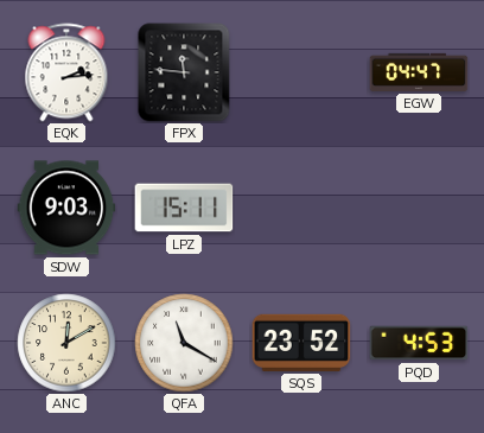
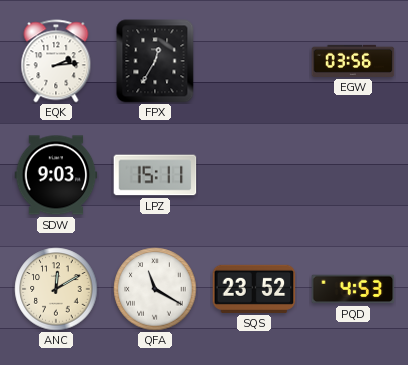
FPX: 11:46 -> 12:35 (155, 61)
EGW: 04:47 -> 03:56 (353, 61)
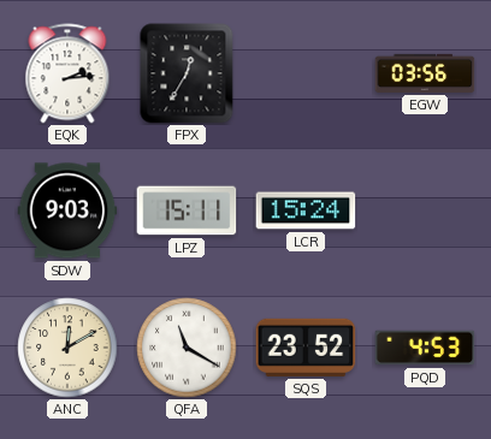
LCR: none -> 15:24 (306, 210)
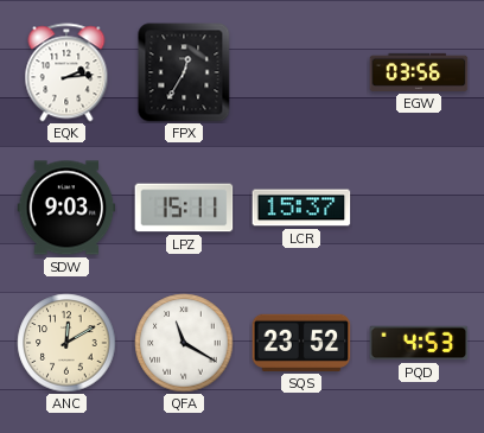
LCR: 15:24 -> 15:37 (301, 208)
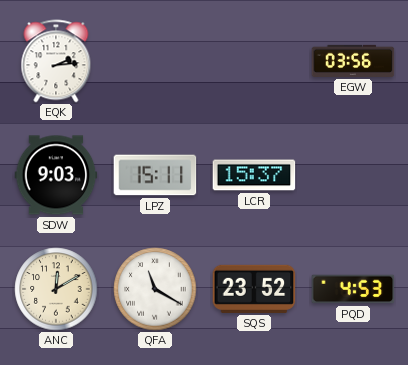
FPX: 12:35 -> none (184, 72)
